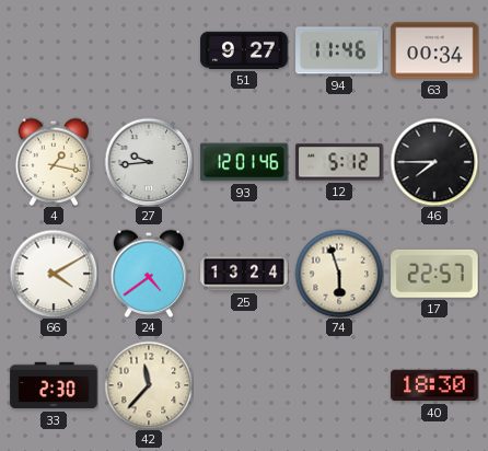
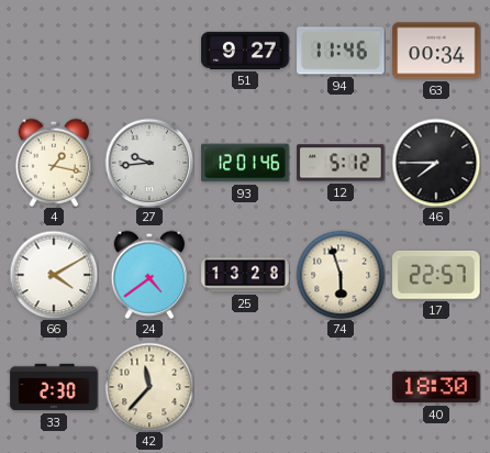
25: 13:24 -> 13:28 (245, 275)
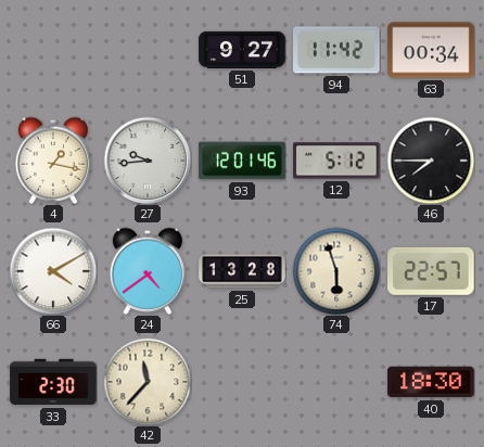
94: 11:46 -> 11:42 (336, 50)
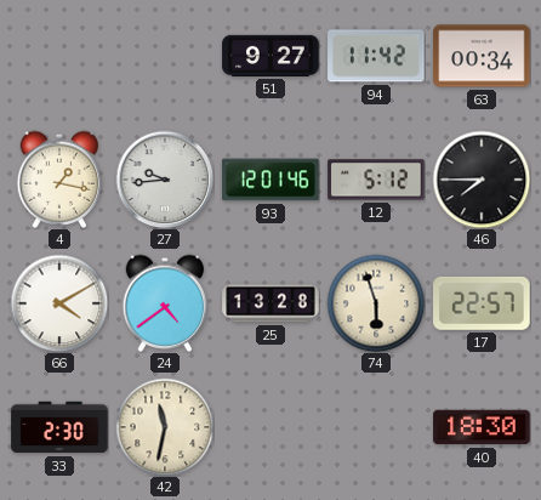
42: 11:37 -> 11:32 (165, 427)
